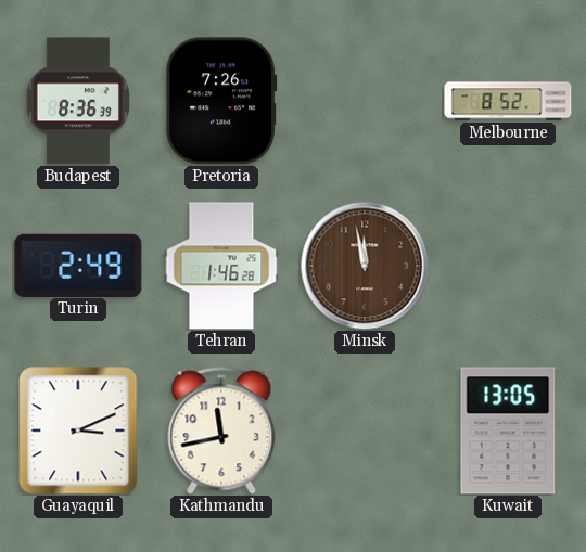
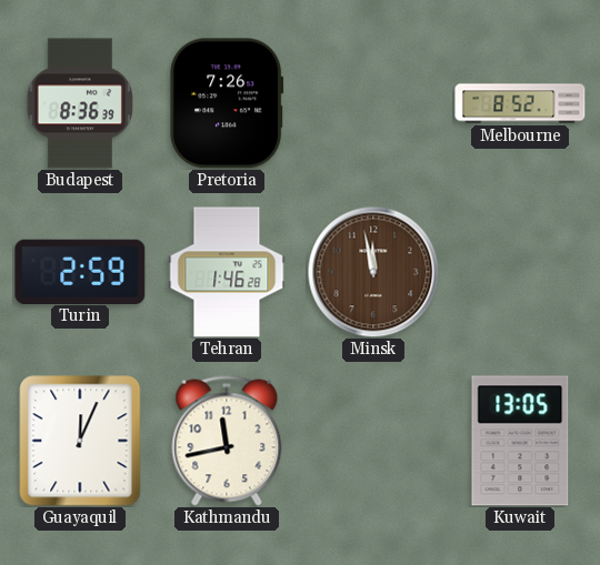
Turin: 2:49 -> 2:59 (80, 271)
Guayaquil: 3:11 -> 12:04 (80, 441)
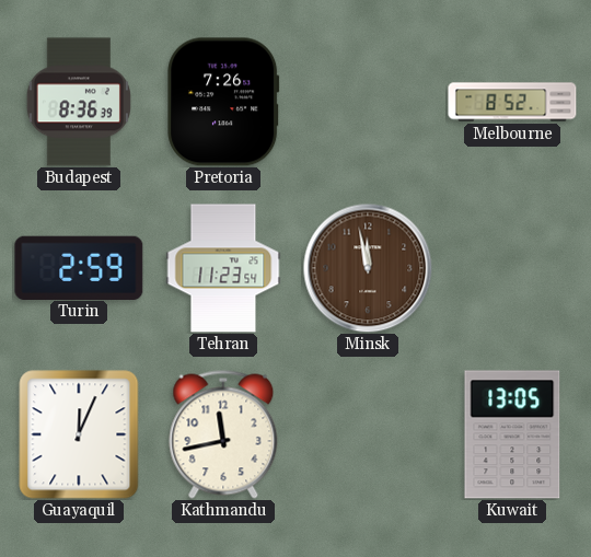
Tehran: 1:46 -> 11:23 (223, 268)
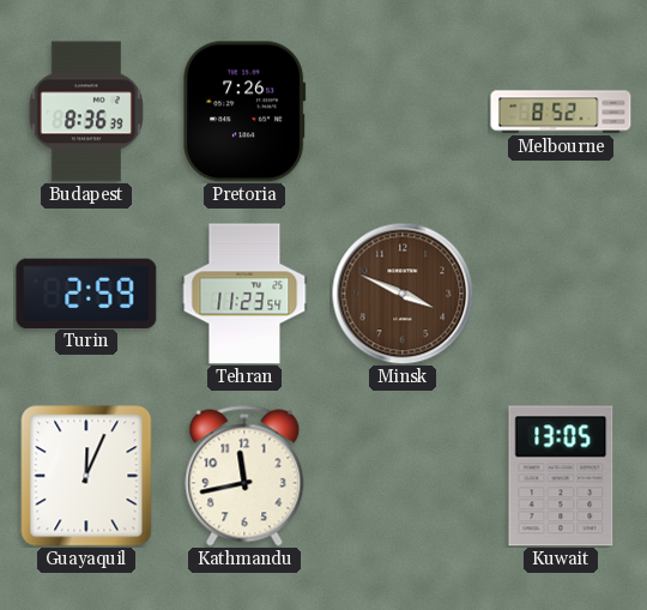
Minsk: 11:58 -> 3:49 (403, 294)
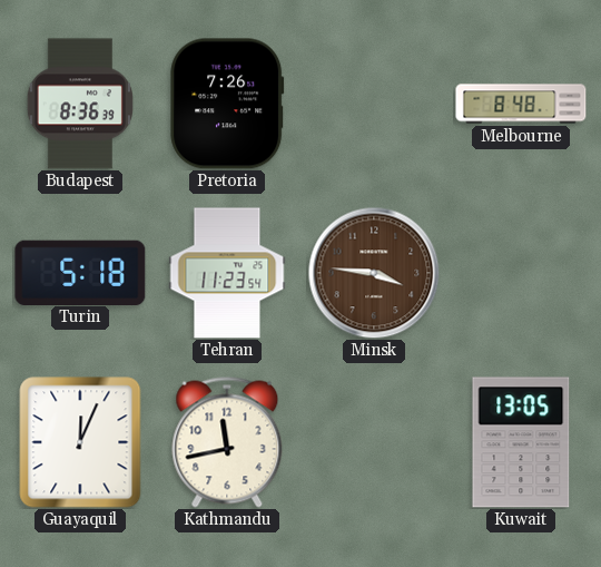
Melbourne: 8:52 -> 8:48 (521, 104)
Turin: 2:59 -> 5:18 (80, 272)
Minsk: 3:49 -> 3:46 (374, 273)
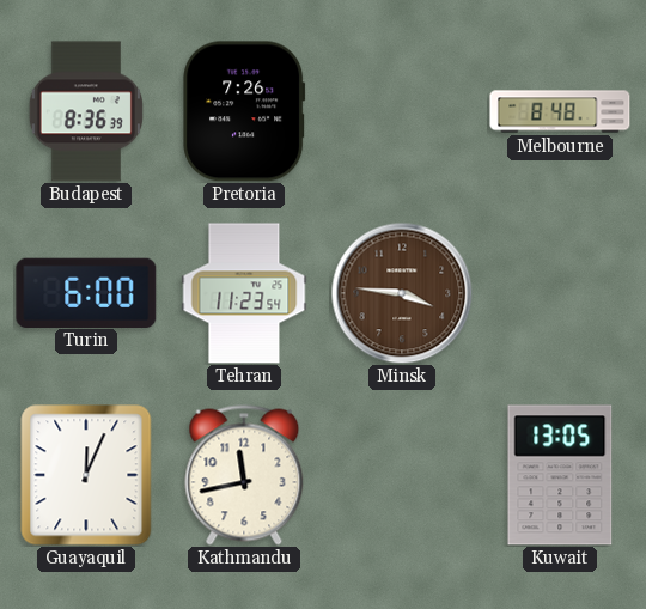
Turin: 5:18 -> 6:00 (86, 292)
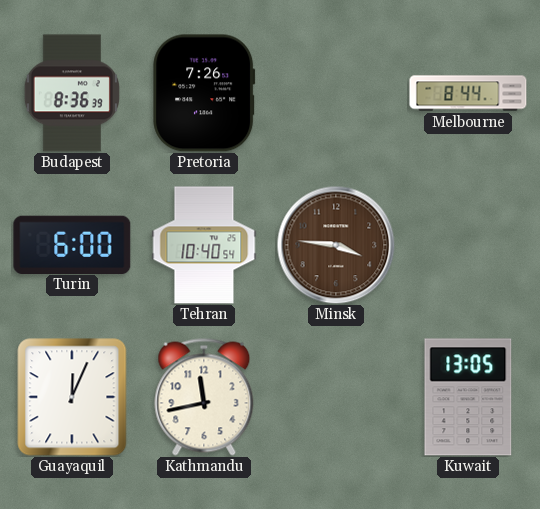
Melbourne: 8:48 -> 8:44 (468, 93)
Tehran: 11:23 -> 10:40 (204, 245)
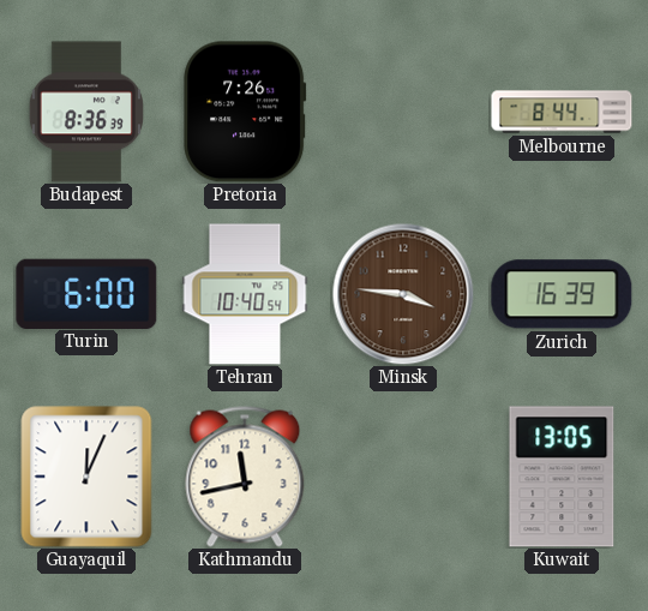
Zurich: none -> 16:39 (562, 294)
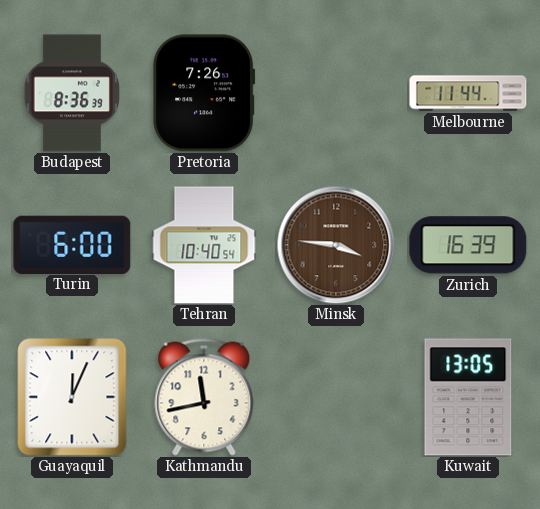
Melbourne: 8:44 -> 11:44 (468, 93)
